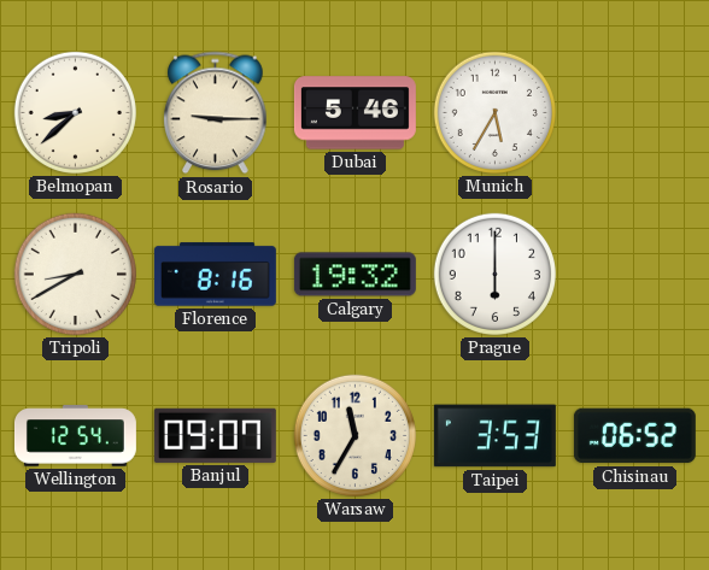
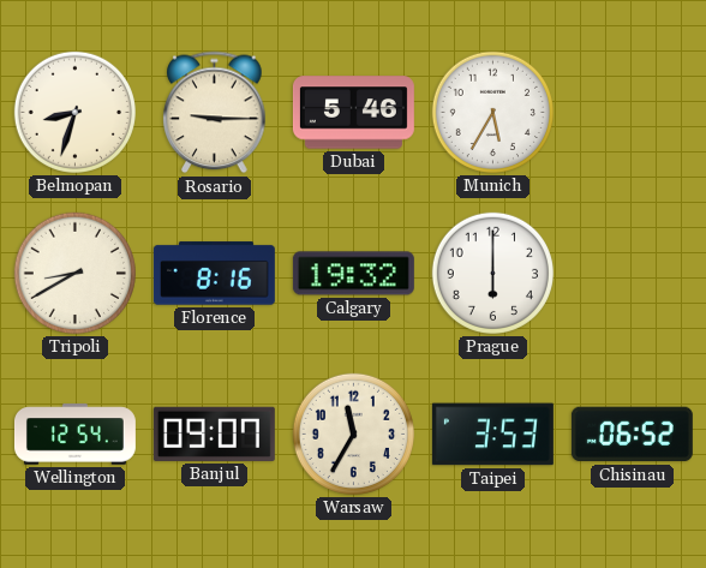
Belmopan: 8:38 -> 8:33 (74, 112)
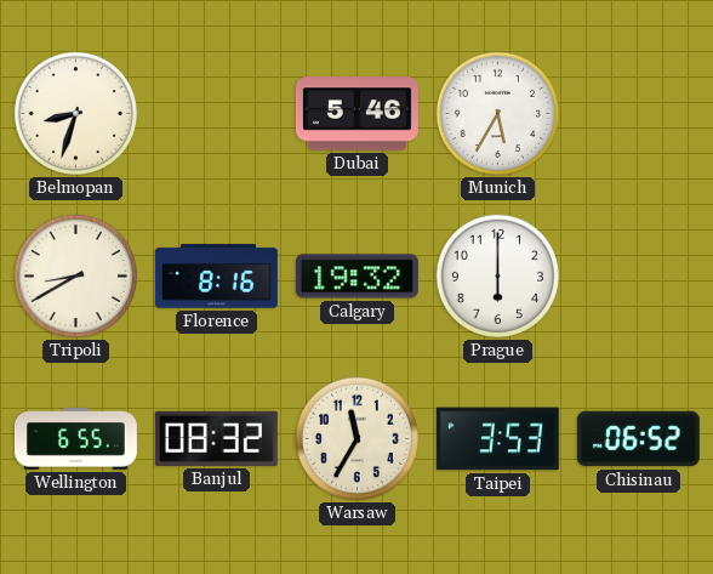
Rosario: 9:15 -> none (215, 113)
Wellington: 12:54 -> 6:55 (75, 439)
Banjul: 09:07 -> 08:32 (216, 438)
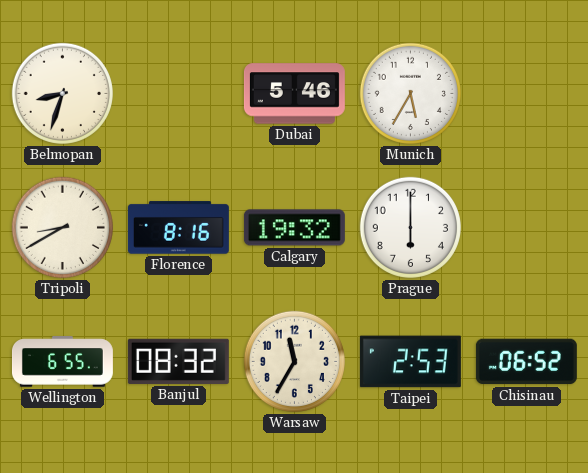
Taipei: 3:53 -> 2:53 (410, 362)
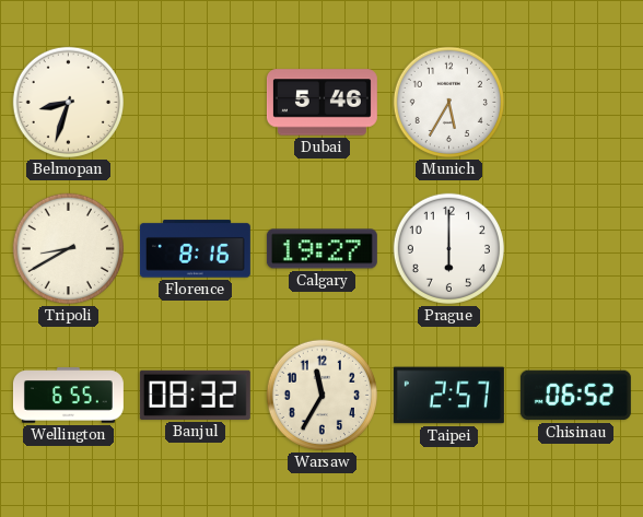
Calgary: 19:32 -> 19:27 (321, 249)
Taipei: 2:53 -> 2:57 (448, 396)
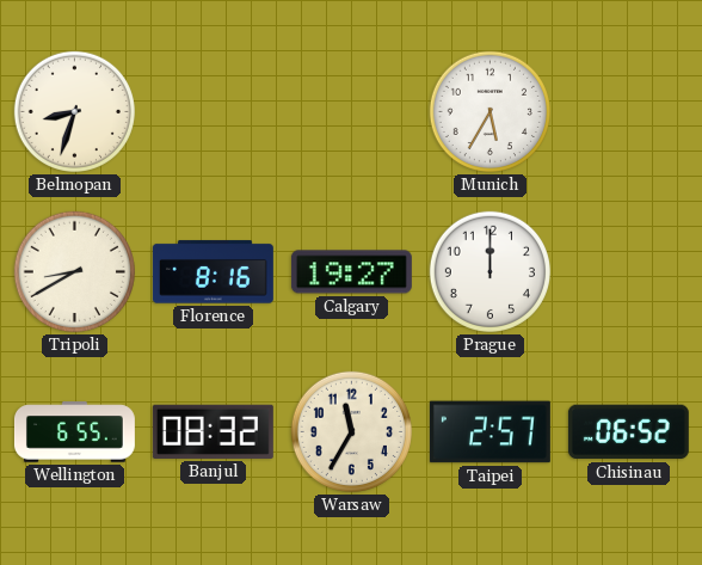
Dubai: 5:46 -> none (321, 103)
Prague: 6:00 -> 12:00 (489, 271)
